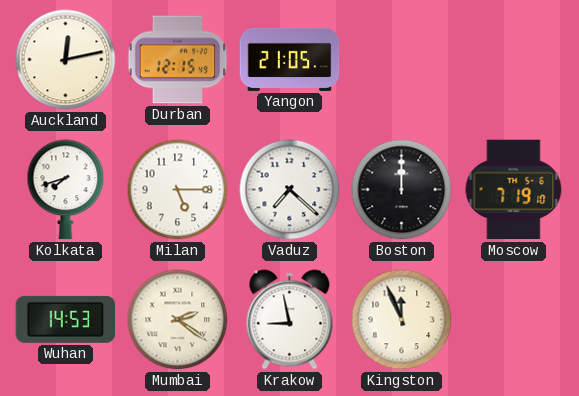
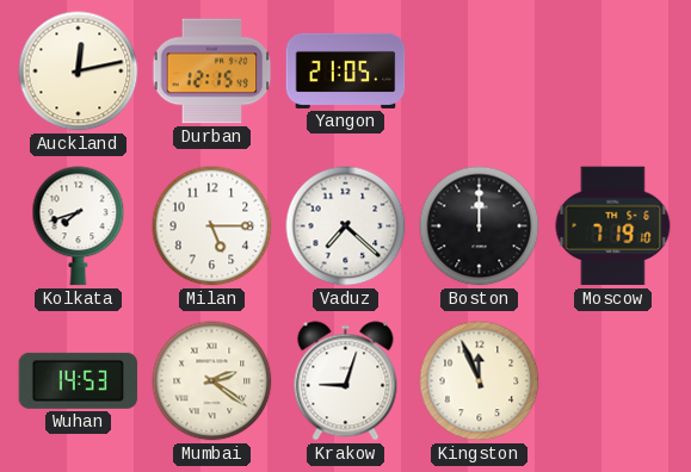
Krakow: 8:58 -> 9:03 (346, 381)
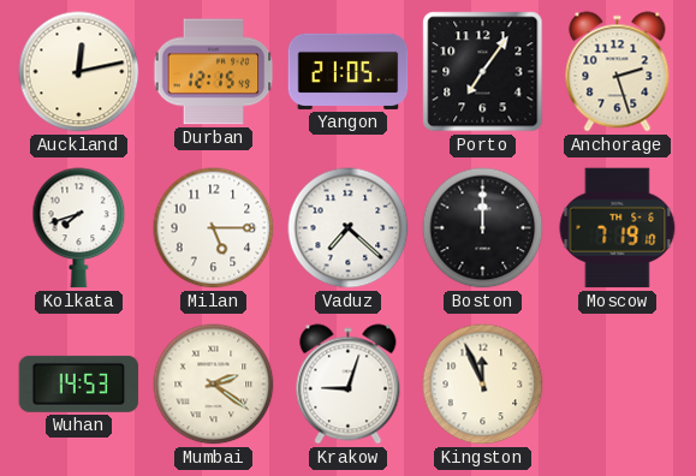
Porto: none -> 7:06 (483, 72)
Anchorage: none -> 2:27 (618, 72)
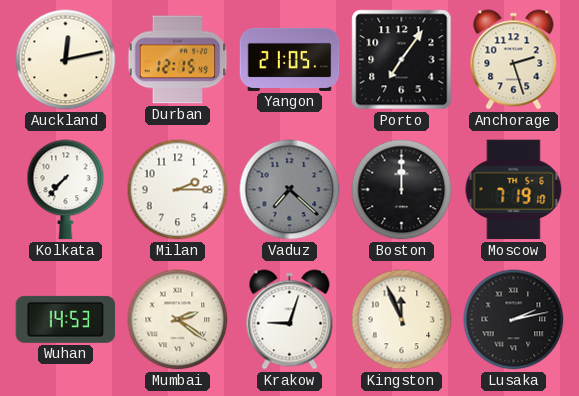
Kolkata: 7:42 -> 7:37 (66, 190)
Milan: 5:15 -> 2:15 (178, 190)
Vaduz dial: white -> grey (290, 190)
Lusaka: none -> 2:13 (514, 320)
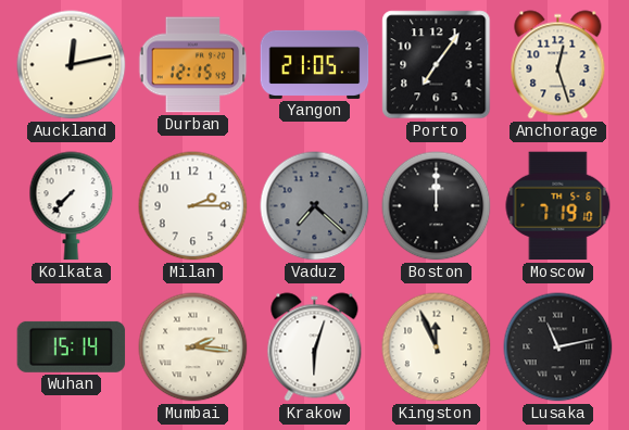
Anchorage: 2:27 -> 12:27 (558, 65)
Wuhan: 14:53 -> 15:14 (72, 346)
Mumbai: 2:21 -> 2:16 (193, 347)
Krakow: 9:03 -> 6:03 (315, 347)
Lusaka: 2:13 -> 11:13 (558, 347)
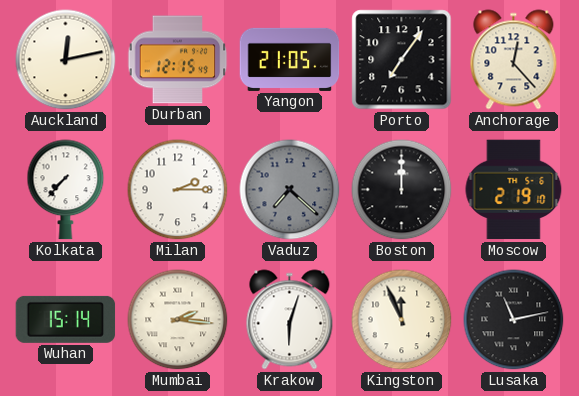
Anchorage: 12:27 -> 12:23 (514, 60)
Moscow: 7:19 -> 2:19 (514, 190)
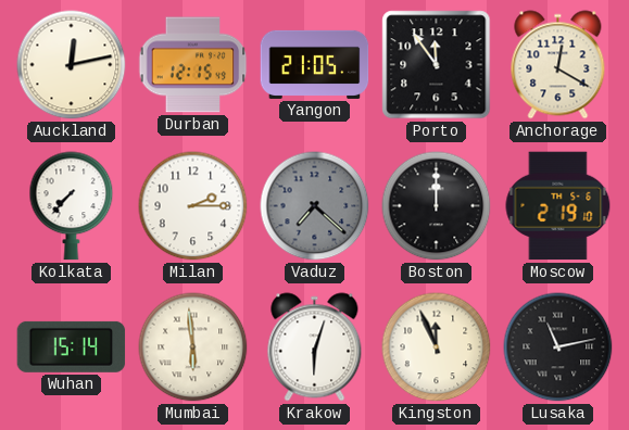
Porto: 7:06 -> 11:54 (437, 65)
Anchorage: 12:23 -> 12:20 (558, 65)
Mumbai: 2:16 -> 5:59 (193, 347)
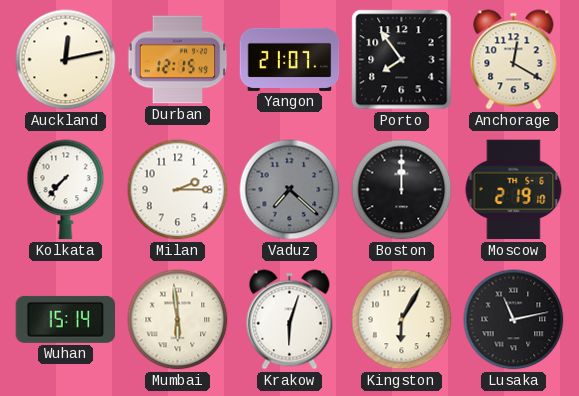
Yangon: 21:05 -> 21:07 (290, 59)
Porto: 11:54 -> 7:54 (402, 60)
Kingston: 11:56 -> 6:05 (402, 320)
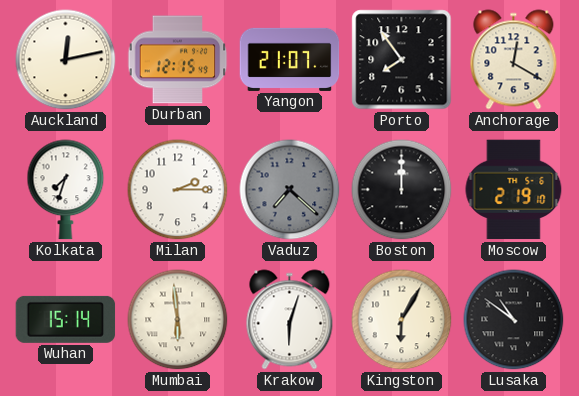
Kolkata: 7:37 -> 7:33 (66, 190)
Lusaka: 11:13 -> 10:51 (514, 320)
